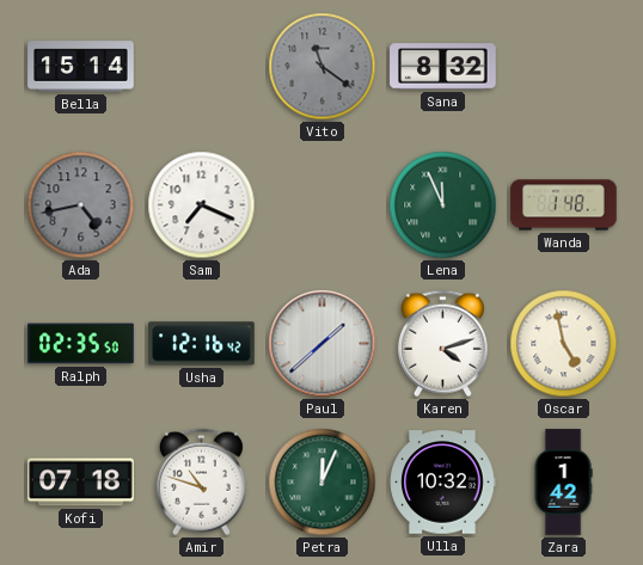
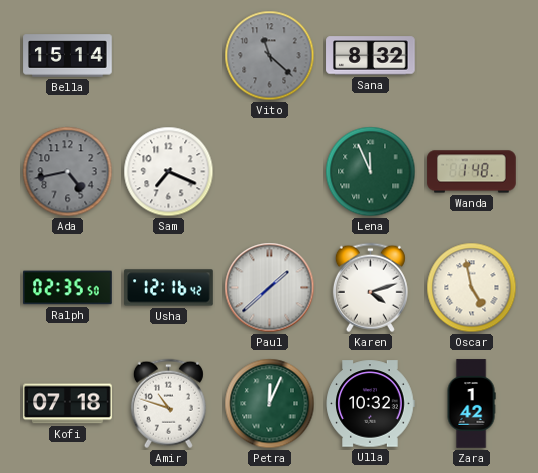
Vito: 11:21 -> 11:22 (270, 56)
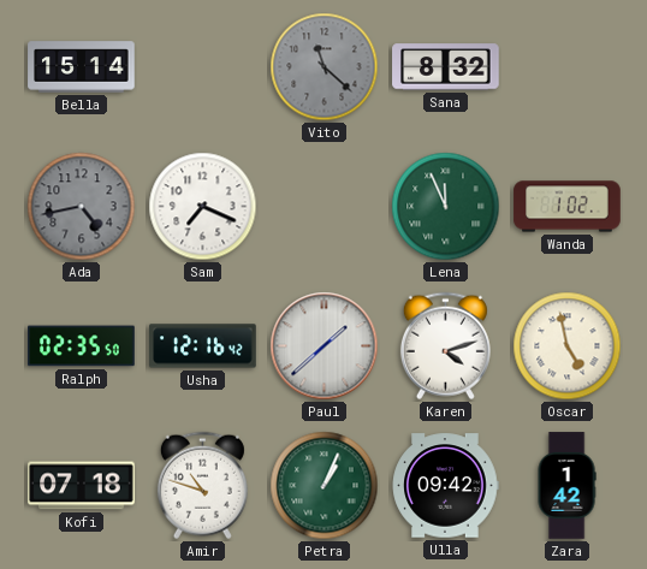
Wanda: 1:48 -> 1:02 (568, 207)
Petra: 12:04 -> 1:04 (325, 486)
Ulla: 10:32 -> 09:42 (445, 486)
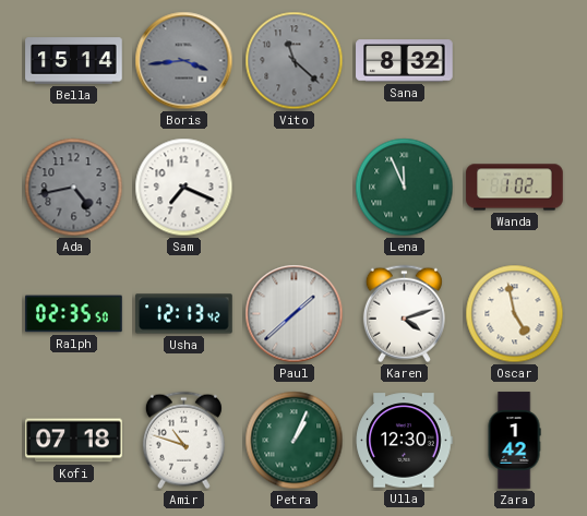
Boris: none -> 3:44 (184, 61)
Usha: 12:16 -> 12:13 (184, 314)
Ulla: 09:42 -> 12:30 (404, 441)
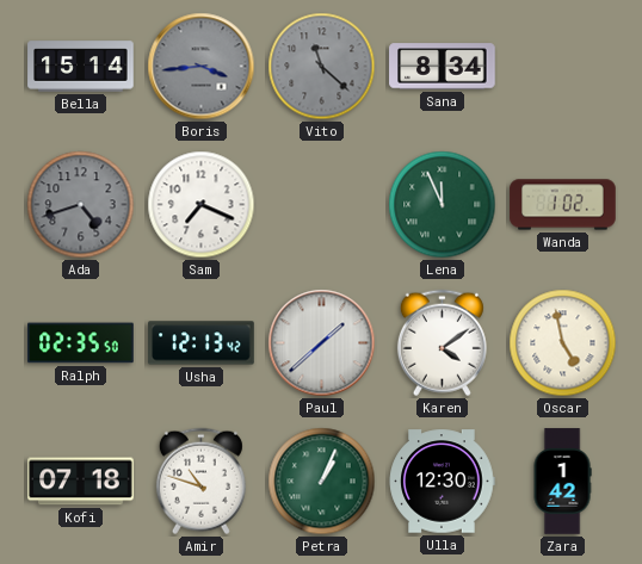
Sana: 8:32 -> 8:34 (443, 67)
Ada: 4:43 -> 4:42 (81, 205)
Karen: 4:12 -> 4:09 (442, 343)
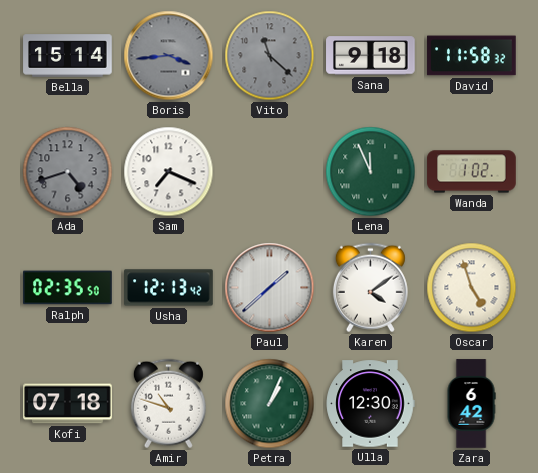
Sana: 8:34 -> 9:18 (371, 56)
David: none -> 11:58 (472, 56)
Oscar: 4:58 -> 4:57 (472, 288)
Zara: 1:42 -> 6:42 (471, 404)
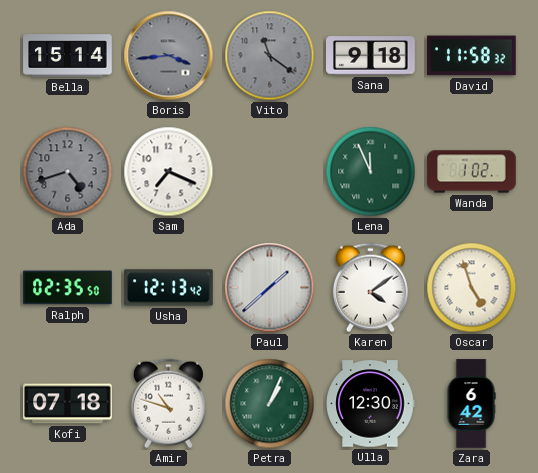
Vito: 11:22 -> 11:21 (270, 56)
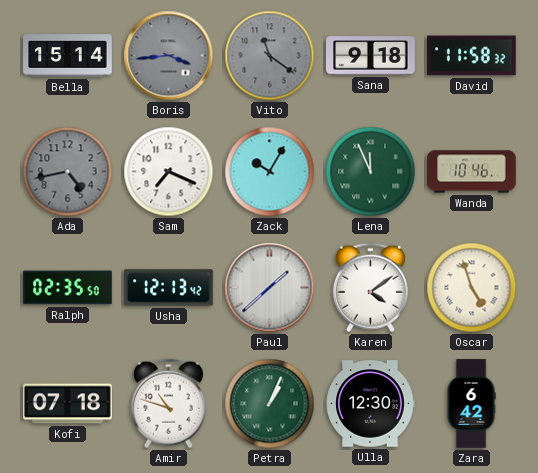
Ada: 4:42 -> 4:43 (68, 172)
Zack: none -> 10:05 (270, 172)
Wanda: 1:02 -> 10:46 (472, 172)
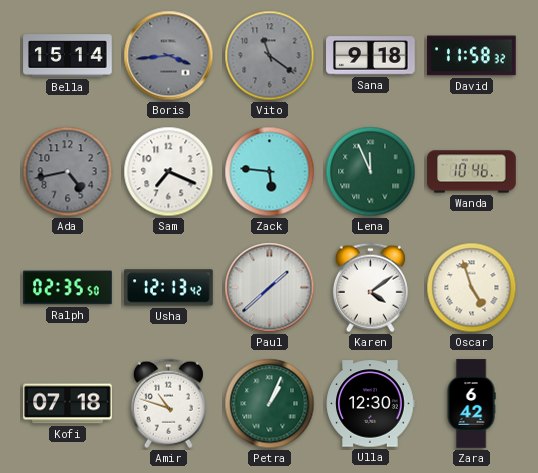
Zack: 10:05 -> 5:46 (270, 172)
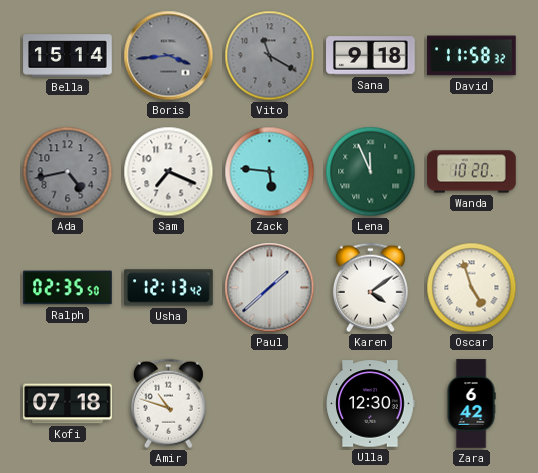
Vito: 11:21 -> 11:20 (270, 56)
Wanda: 10:46 -> 10:20 (472, 172)
Petra: 1:04 -> none (270, 404)
